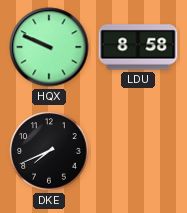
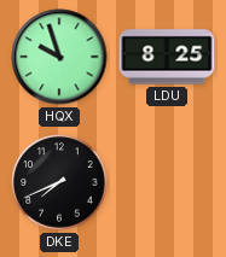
HQX: 9:49 -> 9:57 (59, 57)
LDU: 8:58 -> 8:25 (167, 57)
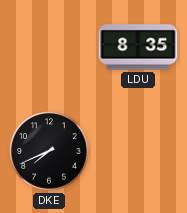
HQX: 9:57 -> none (59, 57)
LDU: 8:25 -> 8:35 (138, 47)
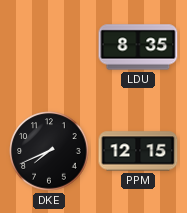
PPM: none -> 12:15 (138, 151)
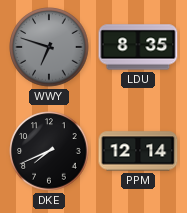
WWY: none -> 6:48 (49, 47)
PPM: 12:15 -> 12:14 (138, 151)
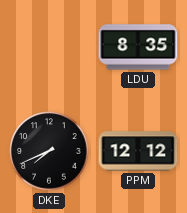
WWY: 6:48 -> none (49, 47)
PPM: 12:14 -> 12:12 (138, 151)
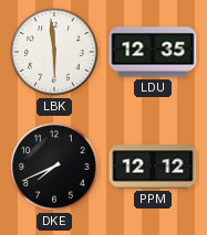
LBK: none -> 5:59 (54, 52)
LDU: 8:35 -> 12:35 (153, 52)
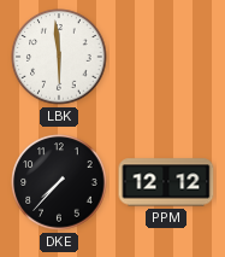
LDU: 12:35 -> none (153, 52)
DKE: 7:41 -> 7:37 (59, 182)
